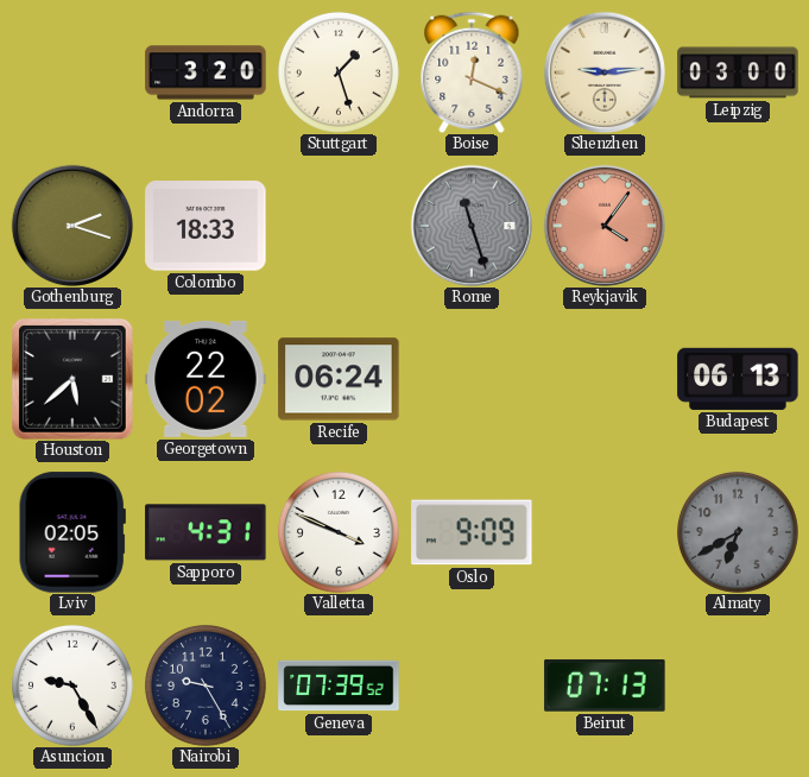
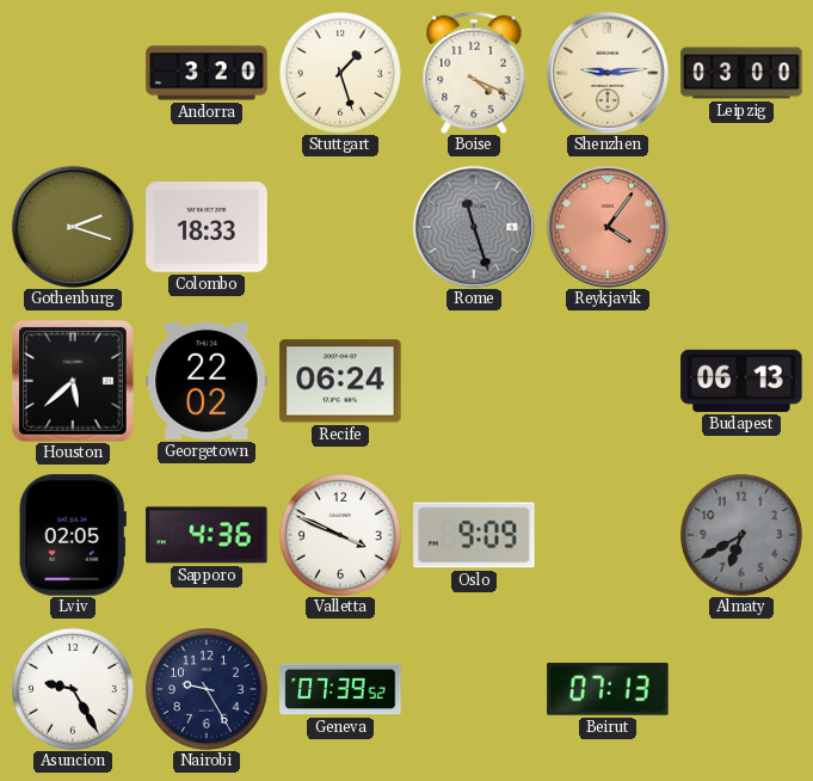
Boise: 12:19 -> 4:19 (474, 73)
Sapporo: 4:31 -> 4:36 (207, 535)
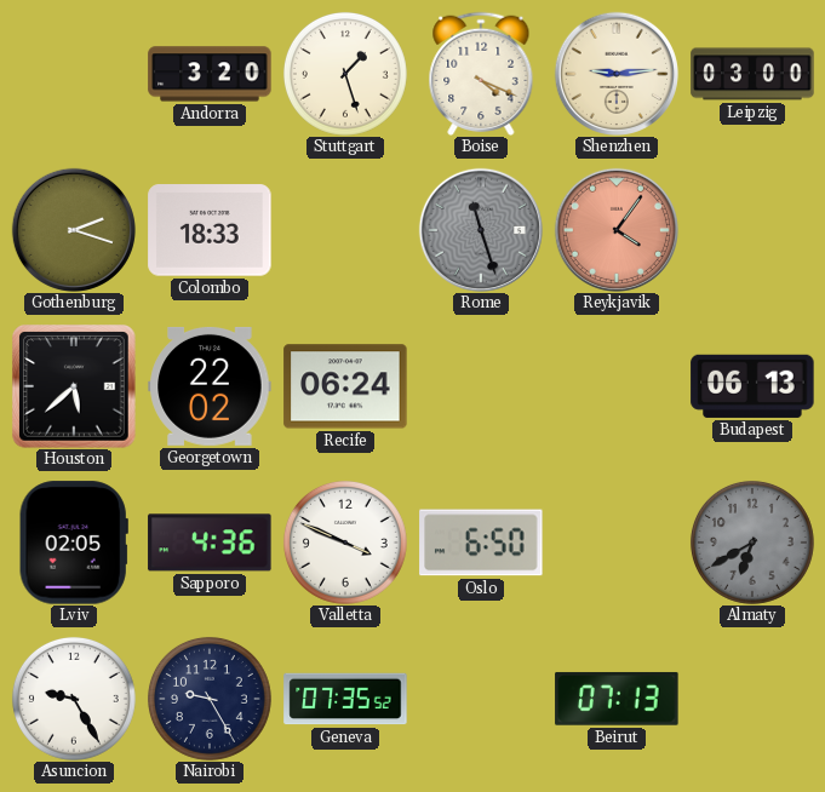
Oslo: 9:09 -> 6:50 (481, 543)
Geneva: 07:39 -> 07:35 (345, 699)
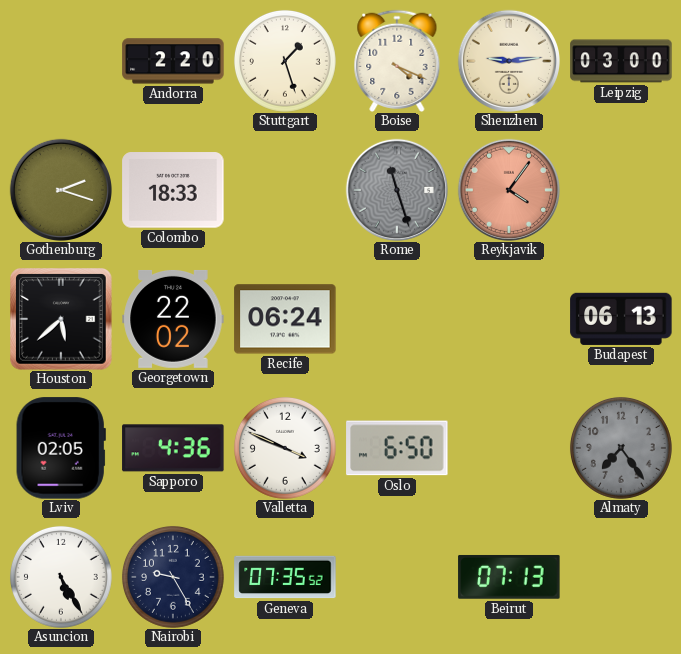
Andorra: 3:20 -> 2:20 (173, 61)
Almaty: 6:40 -> 7:24 (621, 448)
Asuncion: 9:25 -> 5:25 (61, 577)
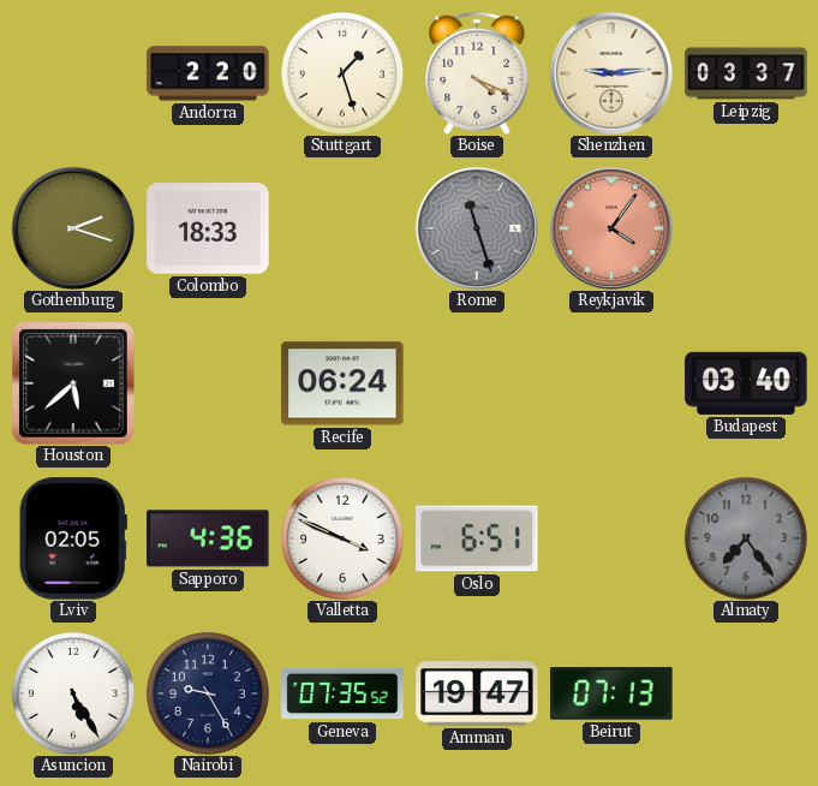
Leipzig: 03:00 -> 03:37 (746, 73)
Georgetown: 22:02 -> none (173, 319)
Budapest: 06:13 -> 03:40 (746, 383)
Oslo: 6:50 -> 6:51 (477, 538)
Amman: none -> 19:47 (477, 693)
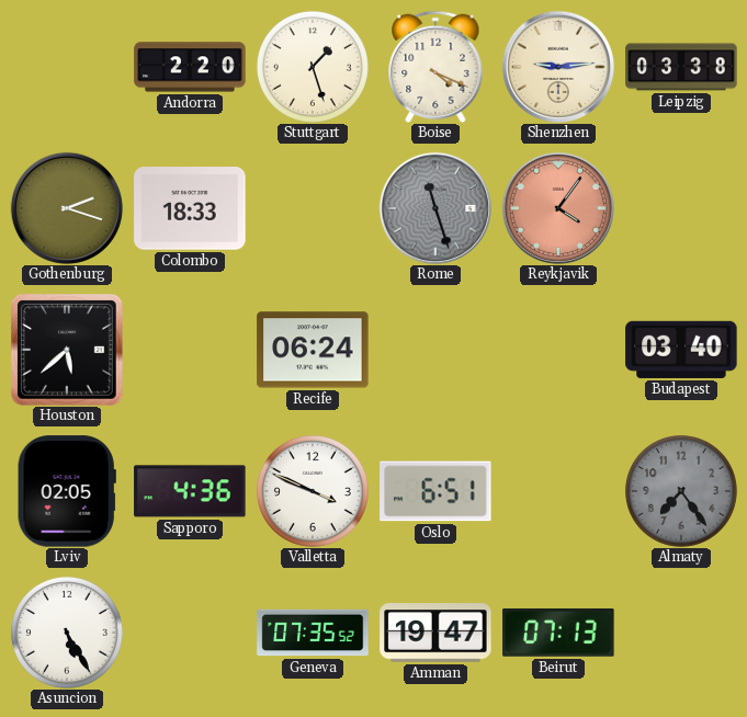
Leipzig: 03:37 -> 03:38 (681, 67)
Nairobi: 9:25 -> none (208, 693)
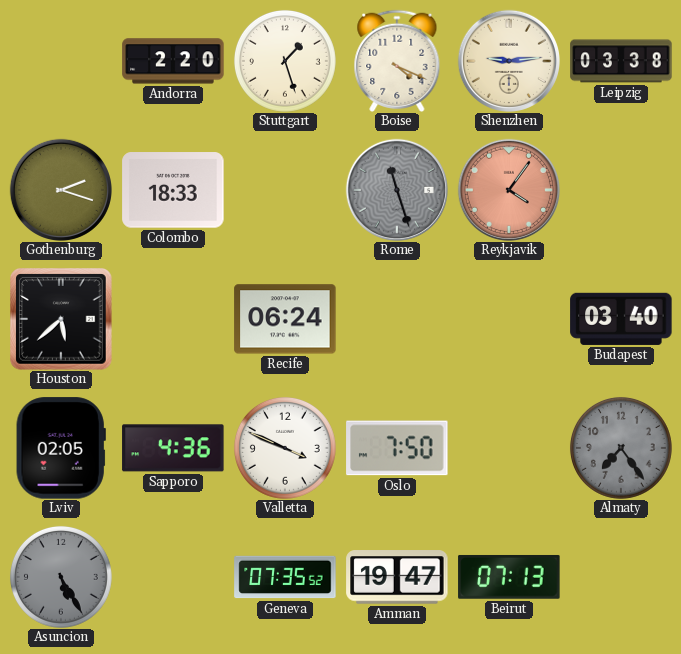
Oslo: 6:51 -> 7:50 (397, 448)
Asuncion dial: white -> grey (61, 577)
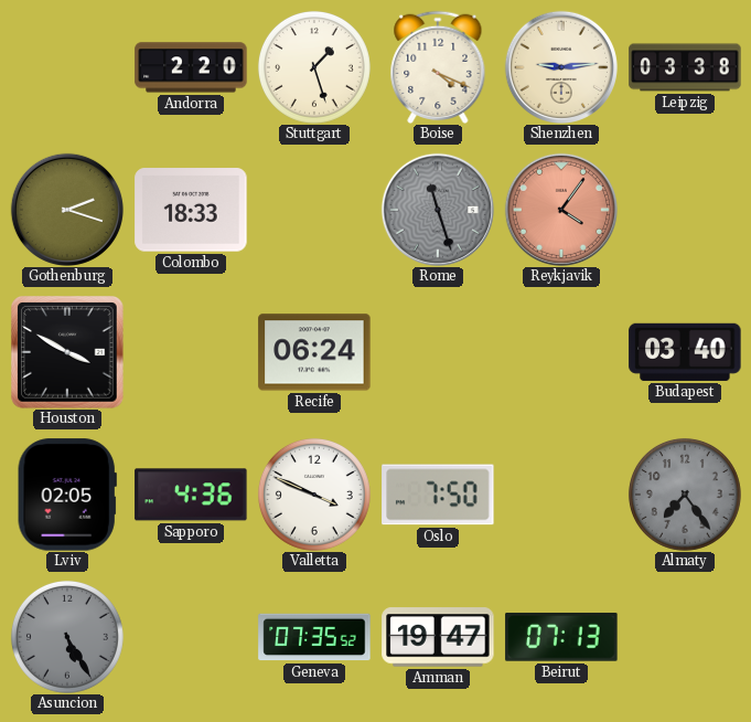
Houston: 5:38 -> 3:50 (67, 352)
